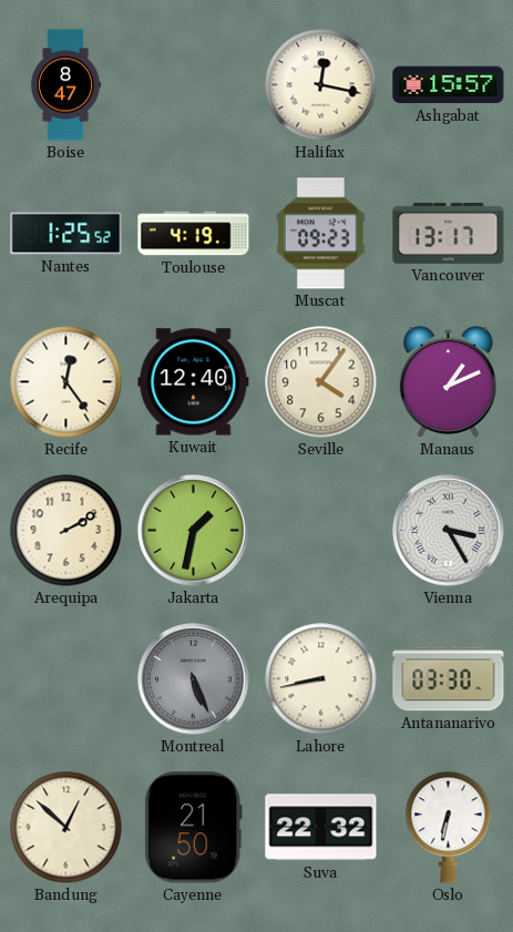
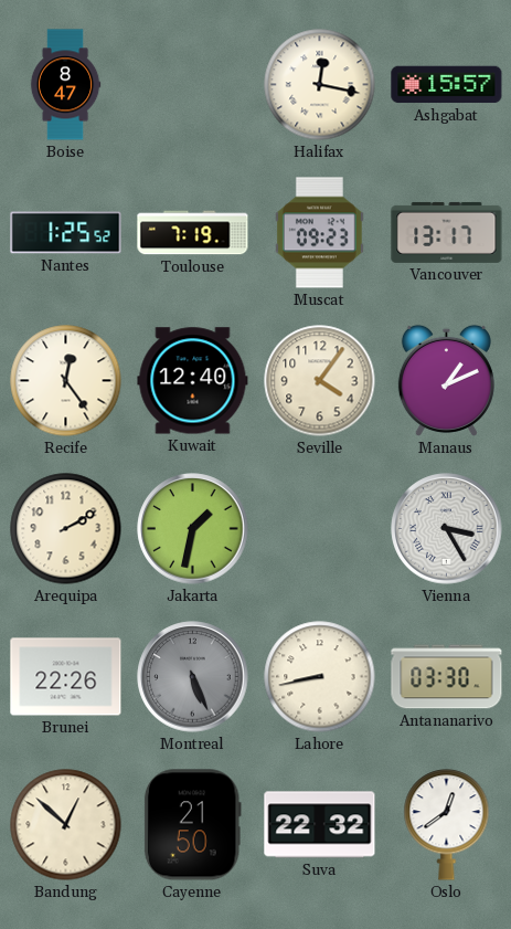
Toulouse: 4:19 -> 7:19 (193, 233)
Brunei: none -> 22:26 (66, 677)
Oslo: 6:32 -> 12:39 (447, 825)
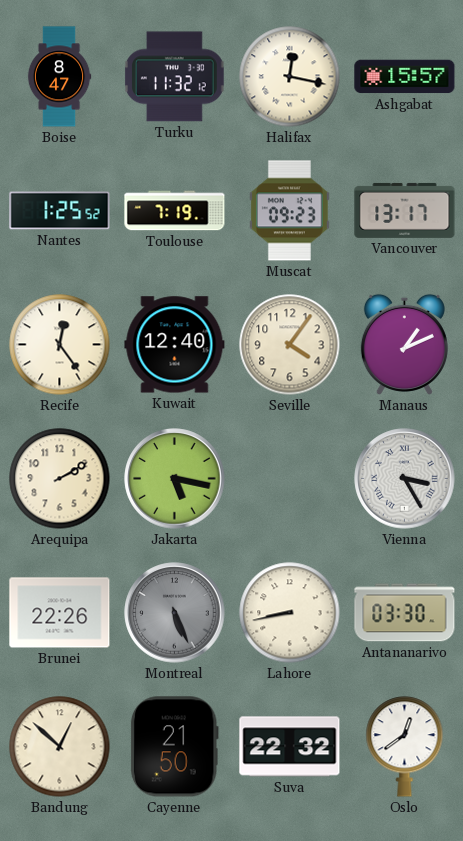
Turku: none -> 11:32 (174, 77)
Jakarta: 1:32 -> 5:17 (175, 479)
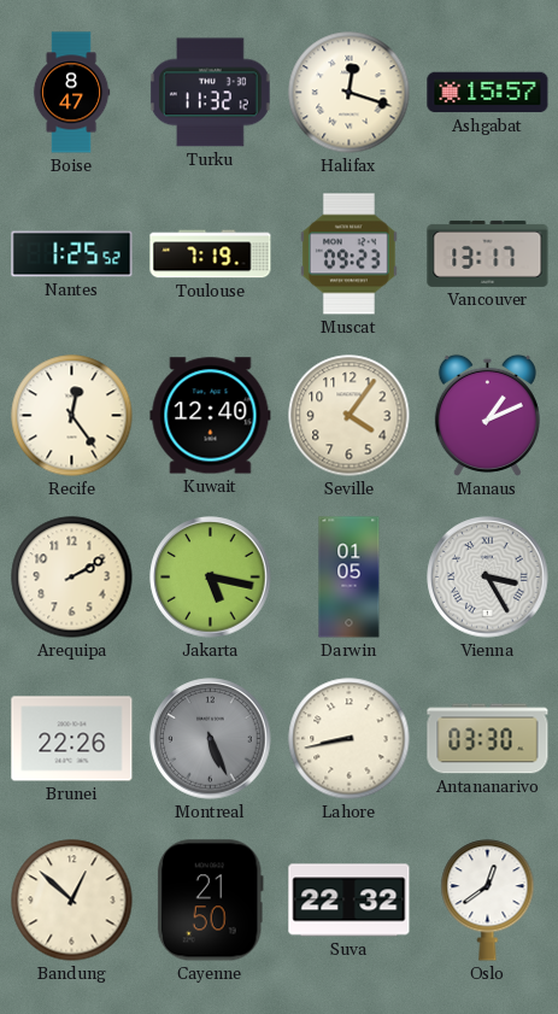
Halifax: 12:17 -> 12:18 (350, 93)
Darwin: none -> 01:05 (350, 578)
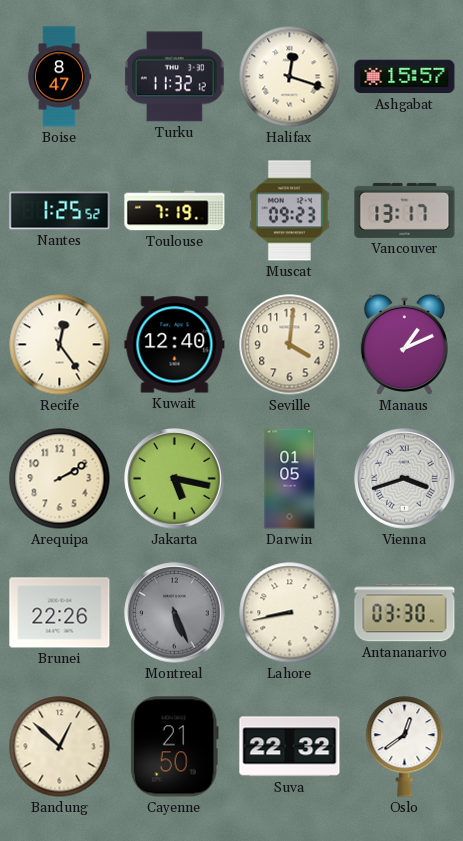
Seville: 4:06 -> 4:01 (290, 345)
Vienna: 3:25 -> 3:42 (405, 479)
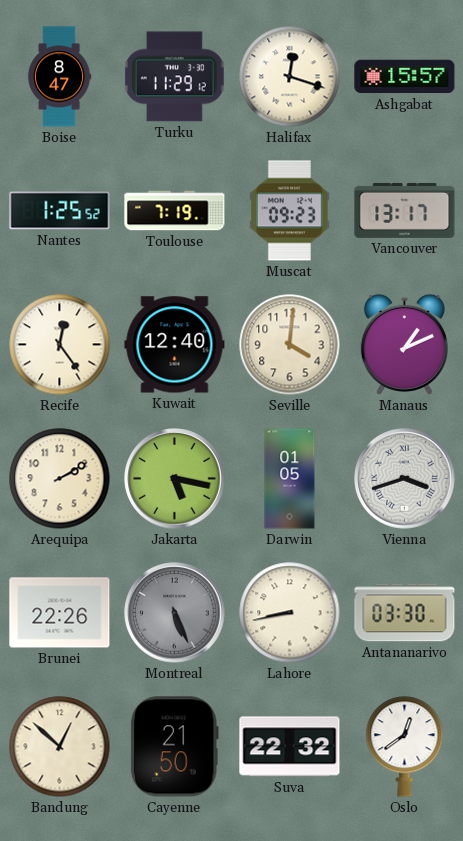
Turku: 11:32 -> 11:29 (174, 77)
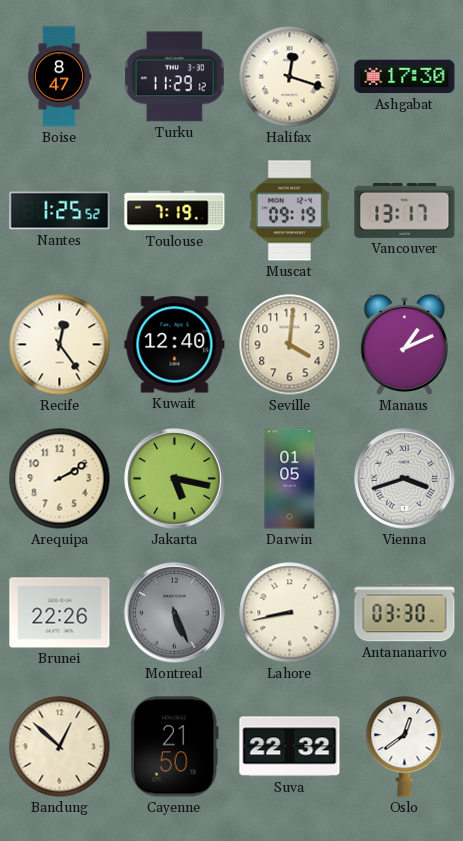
Ashgabat: 15:57 -> 17:30 (405, 77)
Muscat: 09:23 -> 09:19 (289, 211)
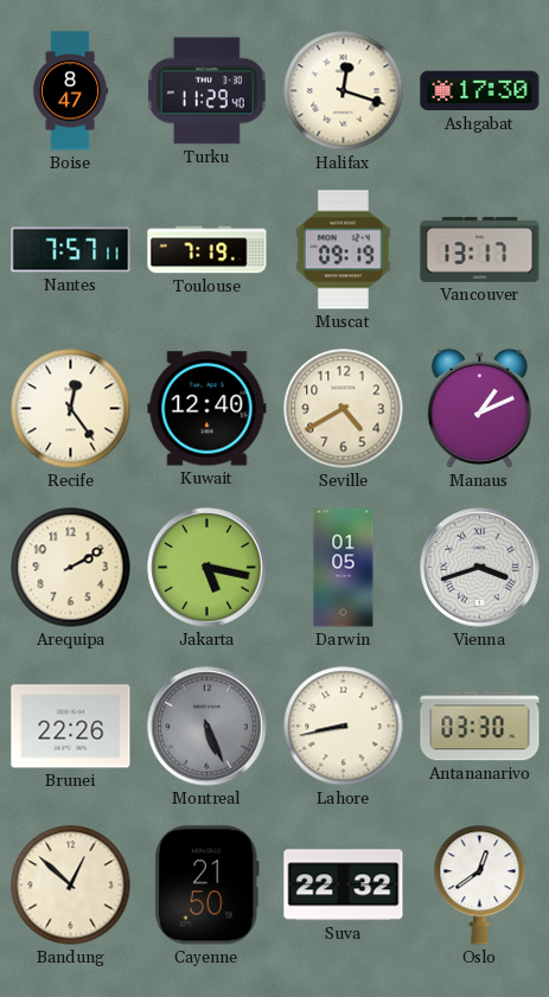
Turku: 11:29:12 -> 11:29:40 (206, 91)
Nantes: 1:25 -> 7:57 (71, 250)
Seville: 4:01 -> 4:40 (344, 409)
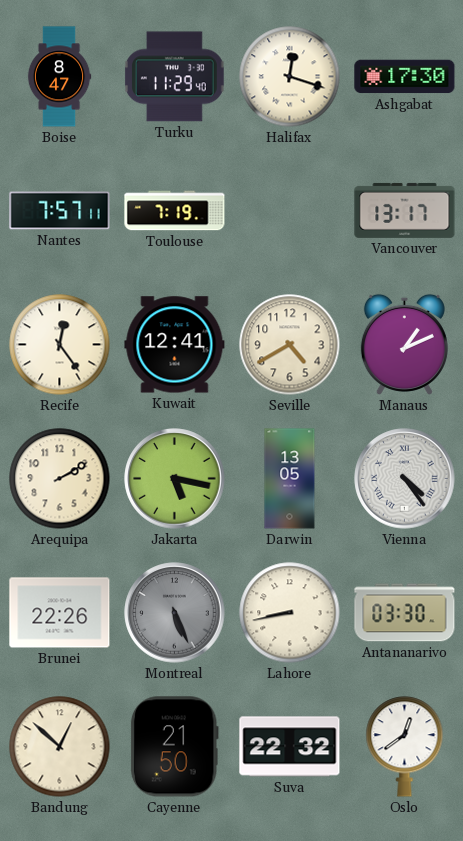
Muscat: 09:19 -> none (343, 250)
Kuwait: 12:40 -> 12:41 (175, 345)
Darwin: 01:05 -> 13:05 (290, 479)
Vienna: 3:42 -> 4:24 (405, 479)
